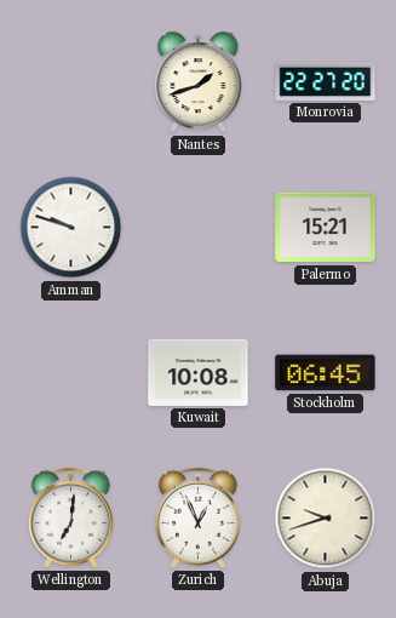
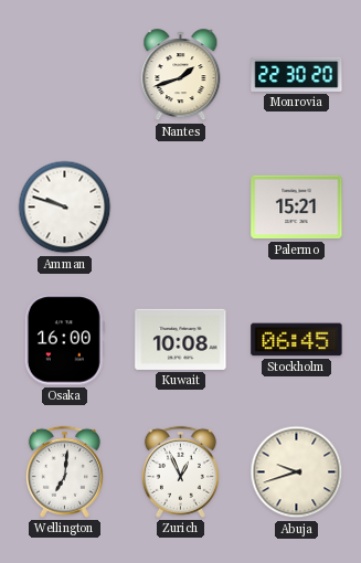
Monrovia: 22:27 -> 22:30 (297, 74)
Osaka: none -> 16:00 (64, 340)
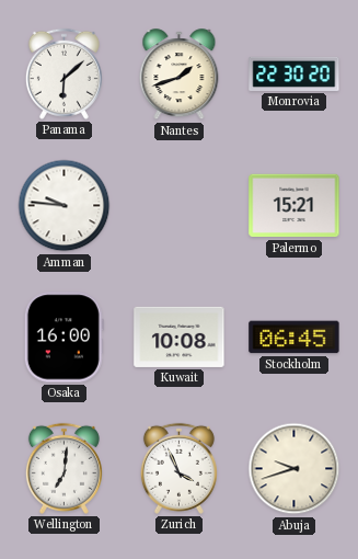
Panama: none -> 6:08 (63, 73)
Amman: 9:48 -> 9:46 (65, 206)
Zurich: 12:56 -> 3:56 (178, 468)
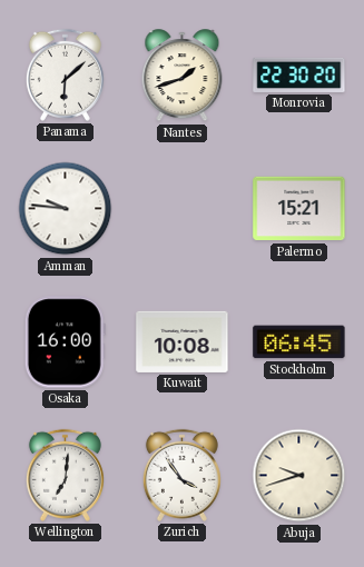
Zurich: 3:56 -> 3:54 (181, 475)
